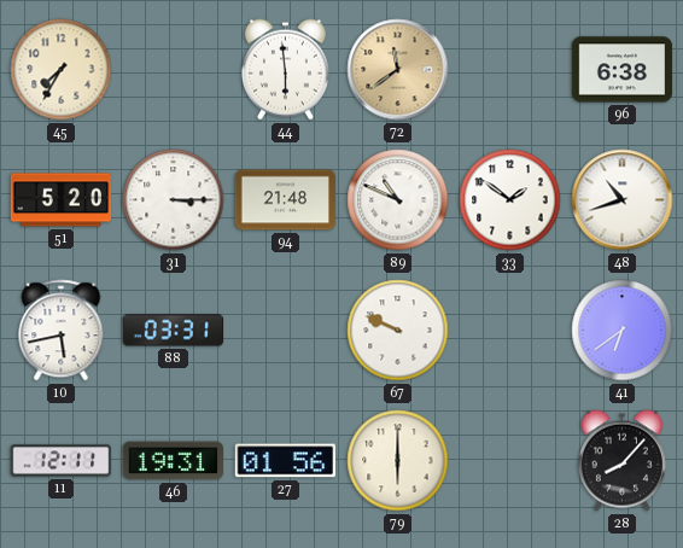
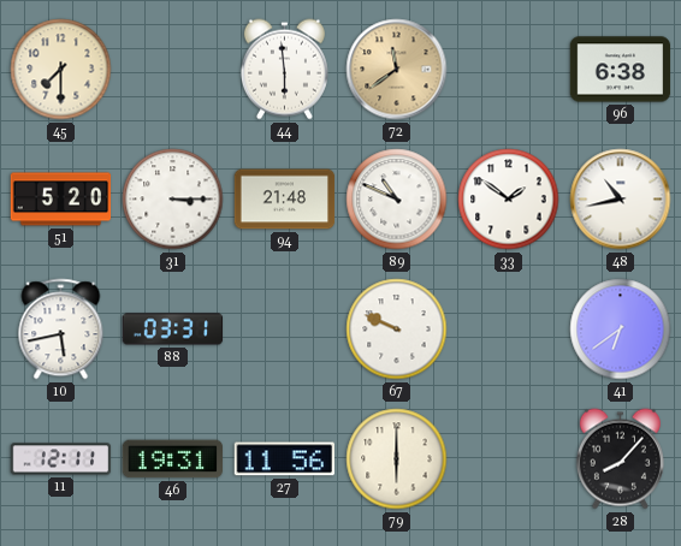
45: 7:35 -> 7:30 (61, 70)
48: 10:42 -> 10:43 (621, 200)
27: 01:56 -> 11:56 (284, 459)
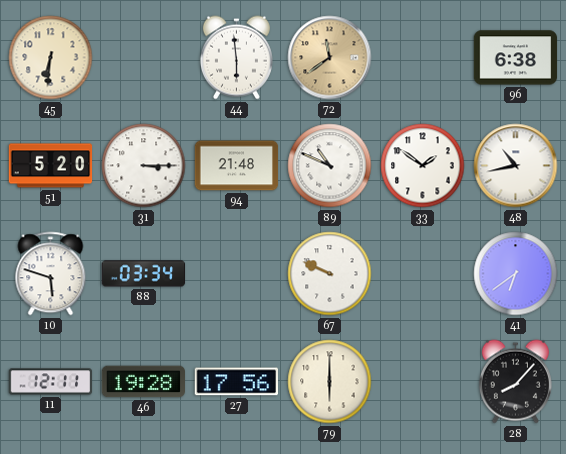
45: 7:30 -> 6:31 (51, 58)
10: 5:43 -> 5:48 (51, 274)
88: 03:31 -> 03:34 (144, 274)
46: 19:31 -> 19:28 (144, 382)
27: 11:56 -> 17:56 (236, 382)
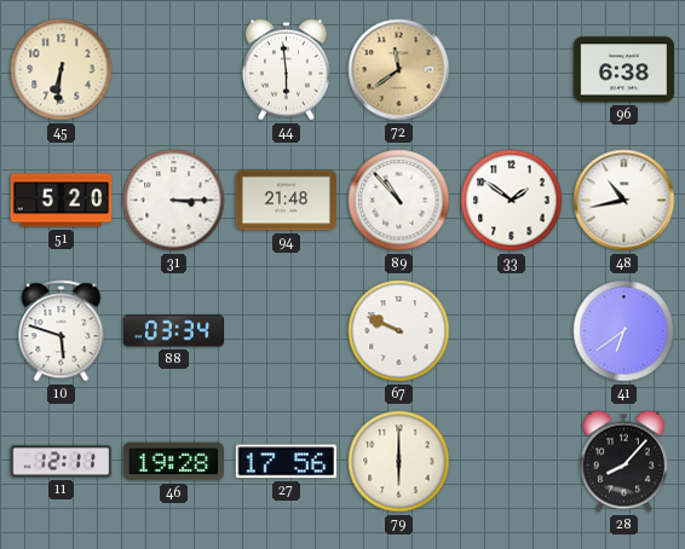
89: 10:49 -> 10:53 (399, 201)
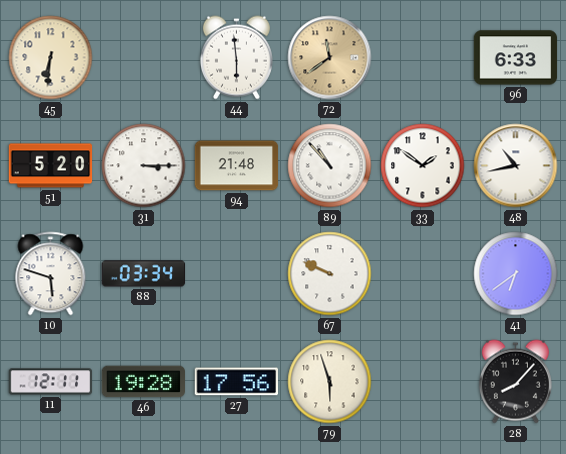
96: 6:38 -> 6:33 (516, 58)
79: 6:00 -> 5:57 (330, 382)
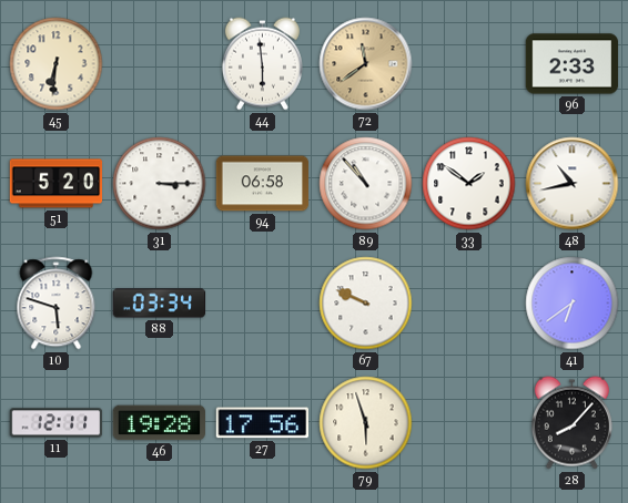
96: 6:33 -> 2:33 (573, 64)
94: 21:48 -> 06:58 (263, 184)
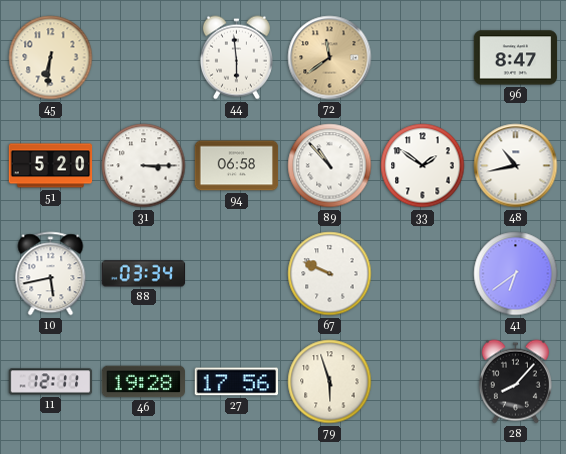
96: 2:33 -> 8:47 (516, 58)
10: 5:48 -> 5:43 (51, 274)
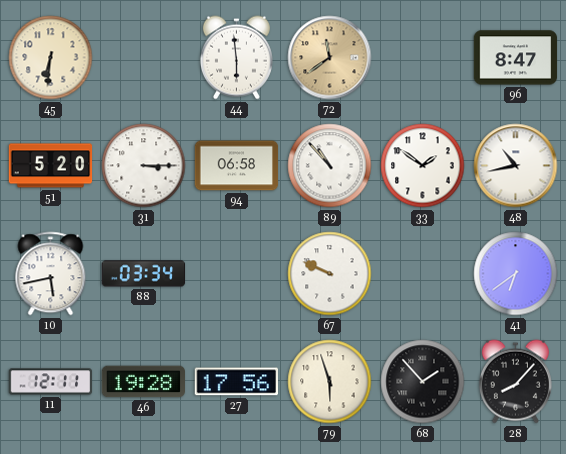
68: none -> 1:53 (423, 382)
